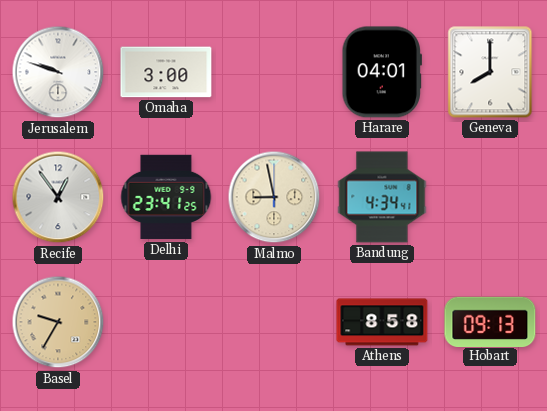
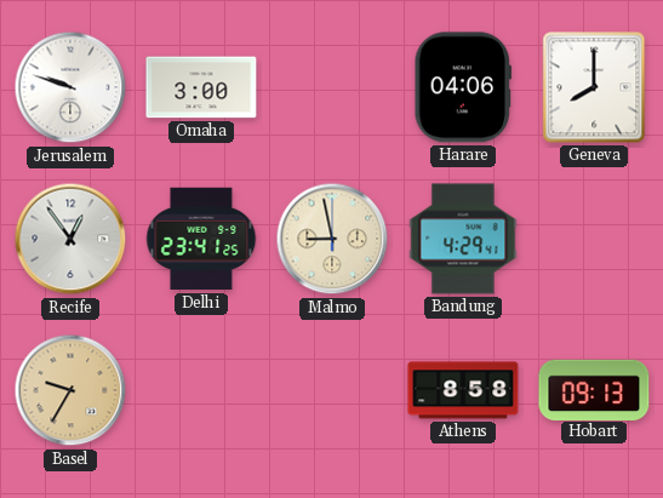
Harare: 04:01 -> 04:06 (462, 87)
Bandung: 4:34 -> 4:29 (463, 239)
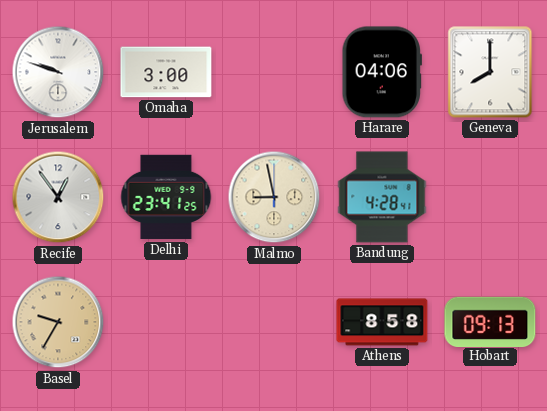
Bandung: 4:29 -> 4:28 (382, 197)
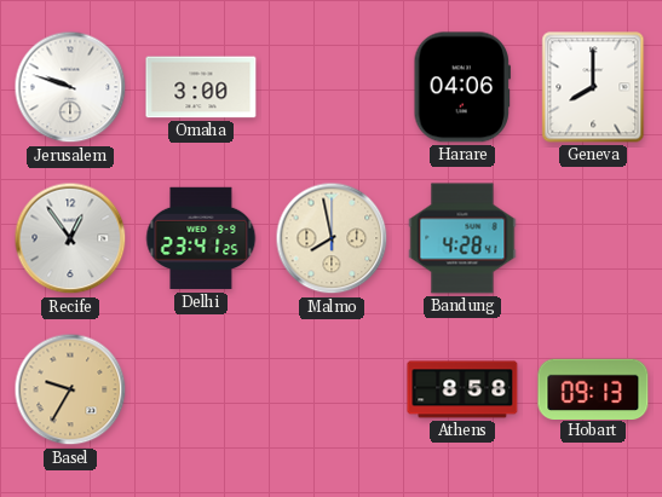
Malmo: 8:58 -> 7:58 (332, 238)
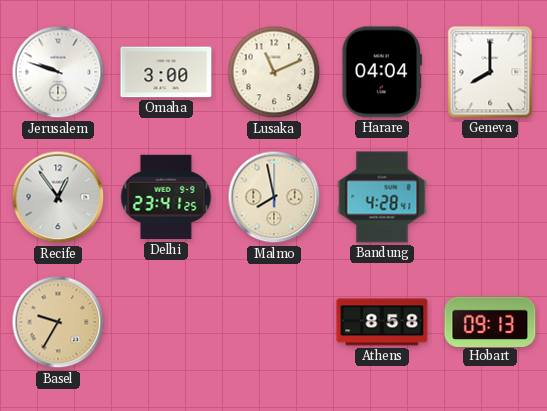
Lusaka: none -> 11:11 (274, 72)
Harare: 04:06 -> 04:04 (381, 72)
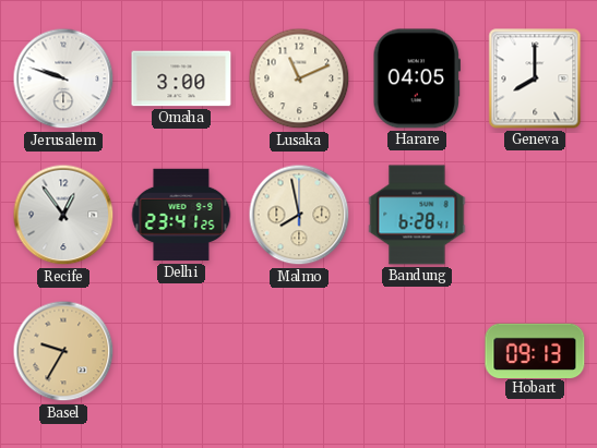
Harare: 04:04 -> 04:05 (416, 78)
Bandung: 4:28 -> 6:28 (417, 215)
Athens: 8:58 -> none (382, 322)
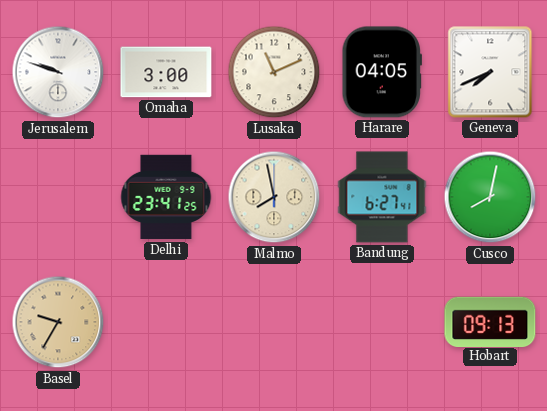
Geneva: 8:00 -> 7:41 (490, 72)
Recife: 12:54 -> none (63, 215)
Bandung: 6:28 -> 6:27 (382, 197)
Cusco: none -> 8:02 (490, 197)
